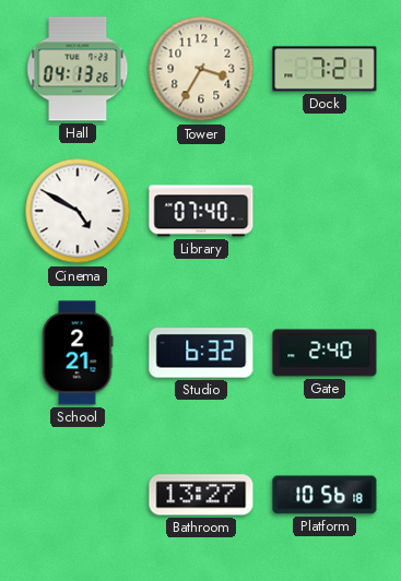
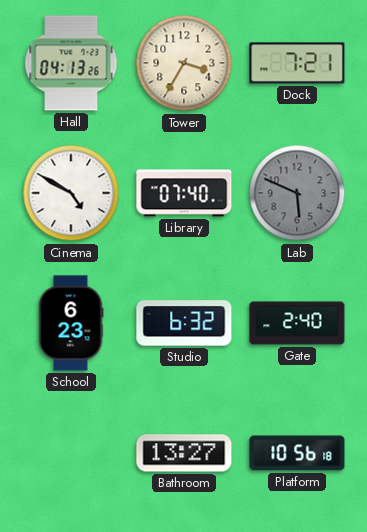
Lab: none -> 5:49 (297, 193)
School: 2:21 -> 6:23 (71, 323)
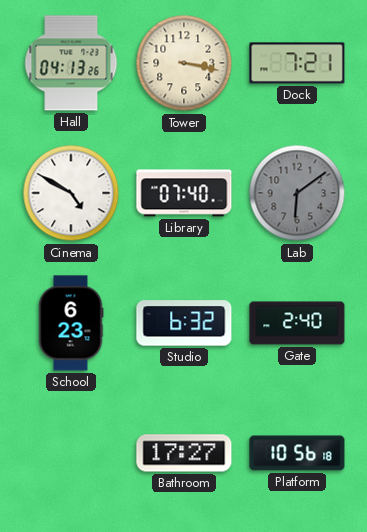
Tower: 3:35 -> 3:17 (184, 63)
Lab: 5:49 -> 6:09 (297, 193)
Bathroom: 13:27 -> 17:27 (184, 453)
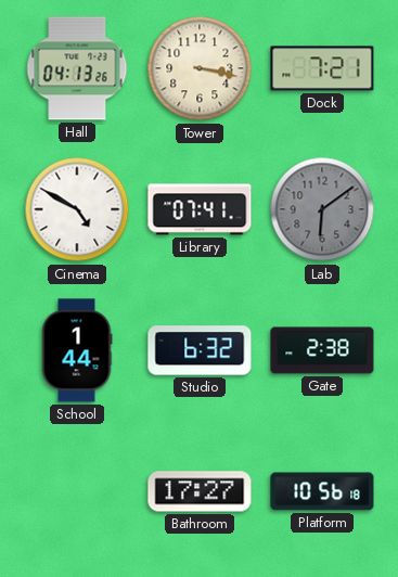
Library: 07:40 -> 07:41 (200, 209)
School: 6:23 -> 1:44 (77, 350)
Gate: 2:40 -> 2:38 (322, 350)
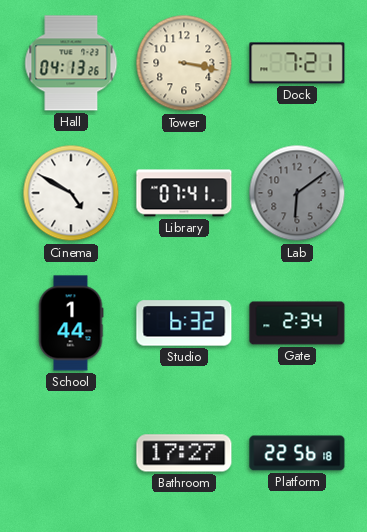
Gate: 2:38 -> 2:34 (297, 323)
Platform: 10:56 -> 22:56 (297, 453)
